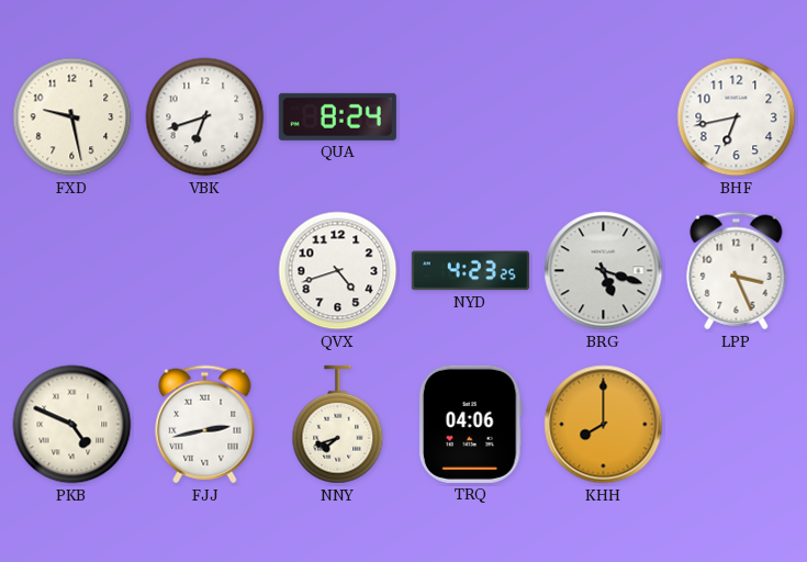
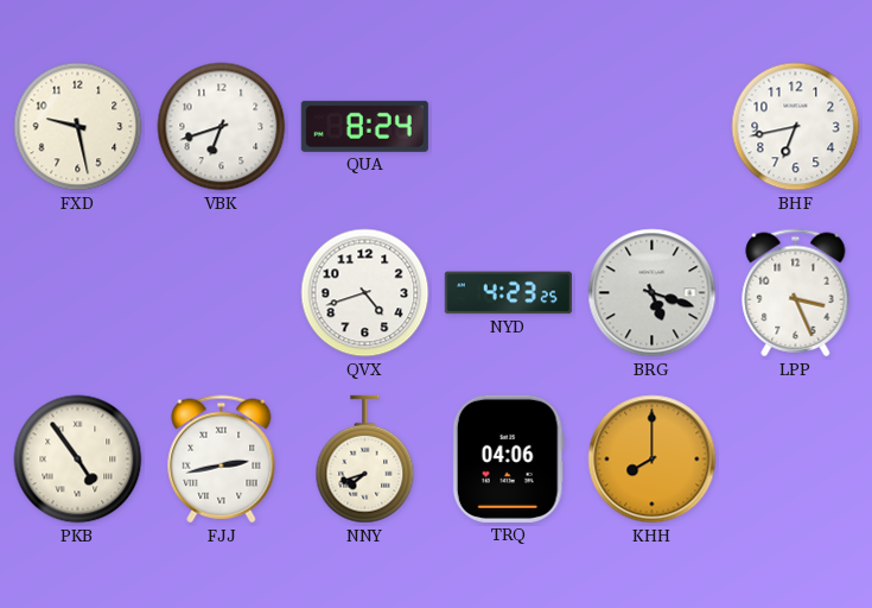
PKB: 4:49 -> 4:54 (78, 460)
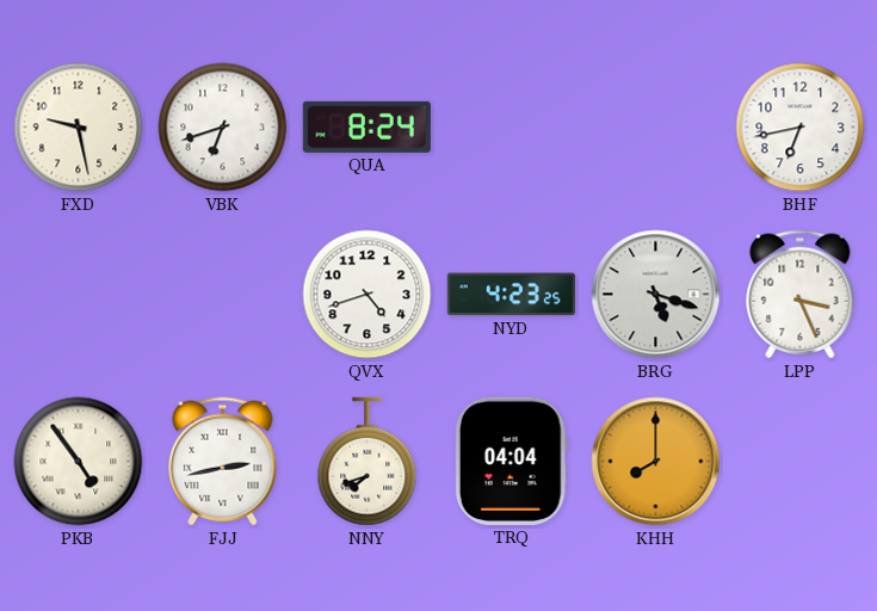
TRQ: 04:06 -> 04:04 (511, 461)
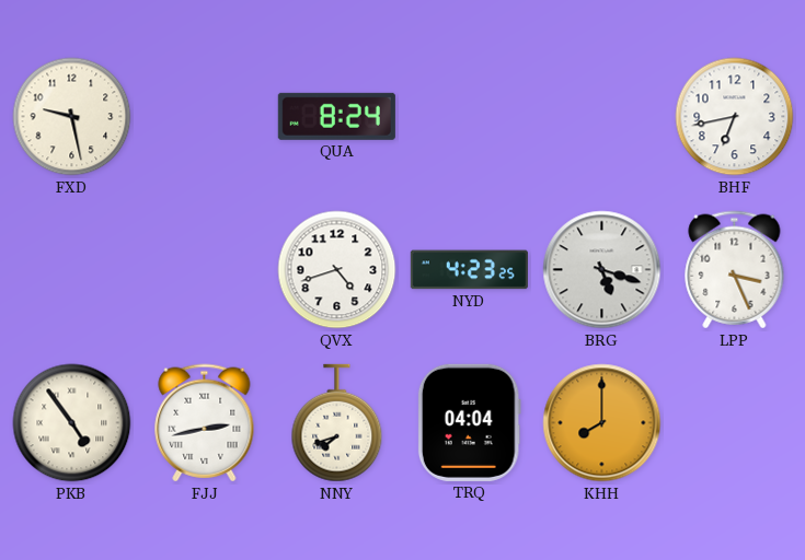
VBK: 6:42 -> none (223, 128)
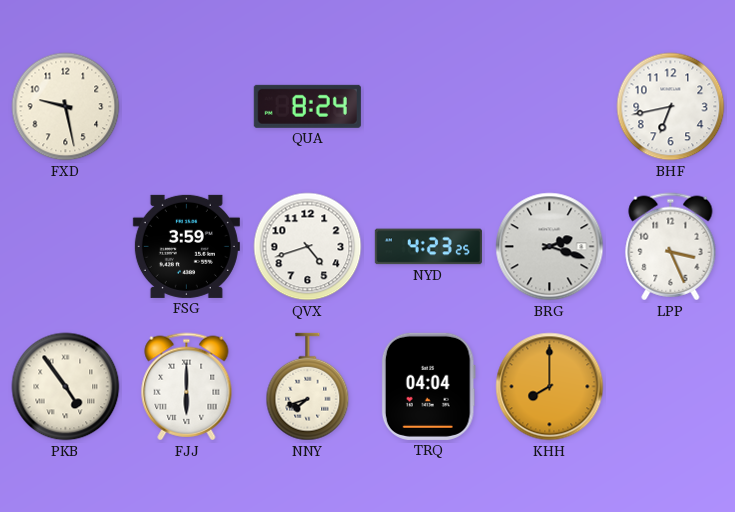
FSG: none -> 3:59 (186, 246)
BRG: 5:18 -> 2:18 (550, 247)
FJJ: 2:43 -> 6:00 (187, 387)
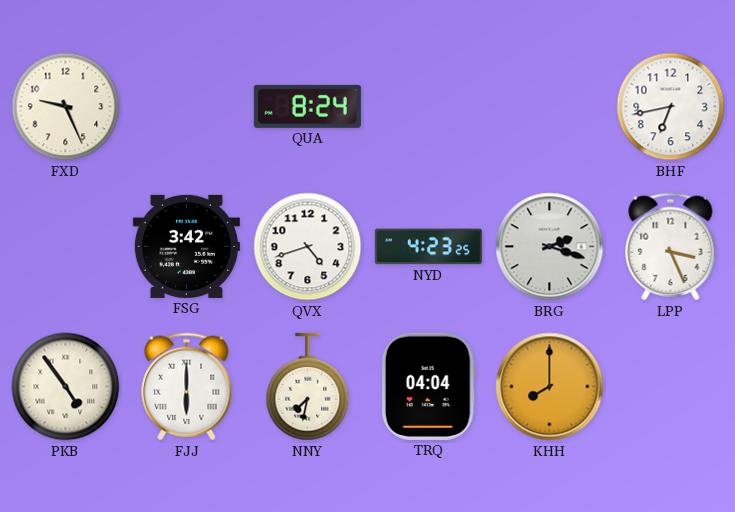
FXD: 9:28 -> 9:26 (66, 107)
FSG: 3:59 -> 3:42 (186, 246)
NNY: 7:42 -> 7:32 (308, 387)
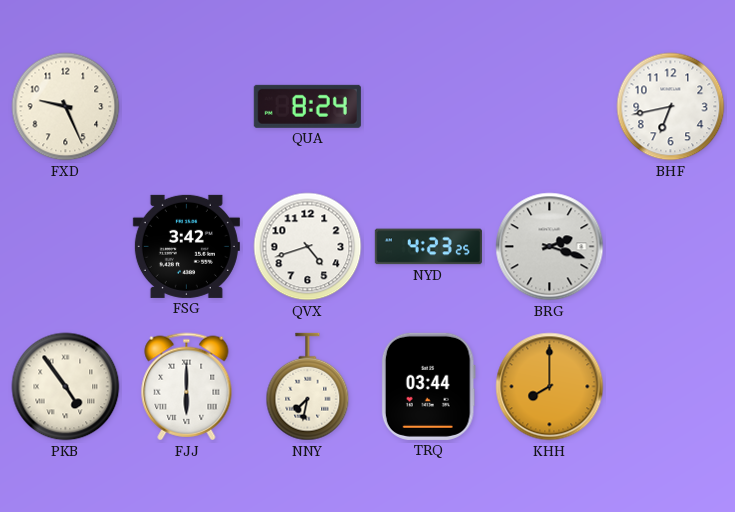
LPP: 3:26 -> none (671, 247)
TRQ: 04:04 -> 03:44 (428, 386)
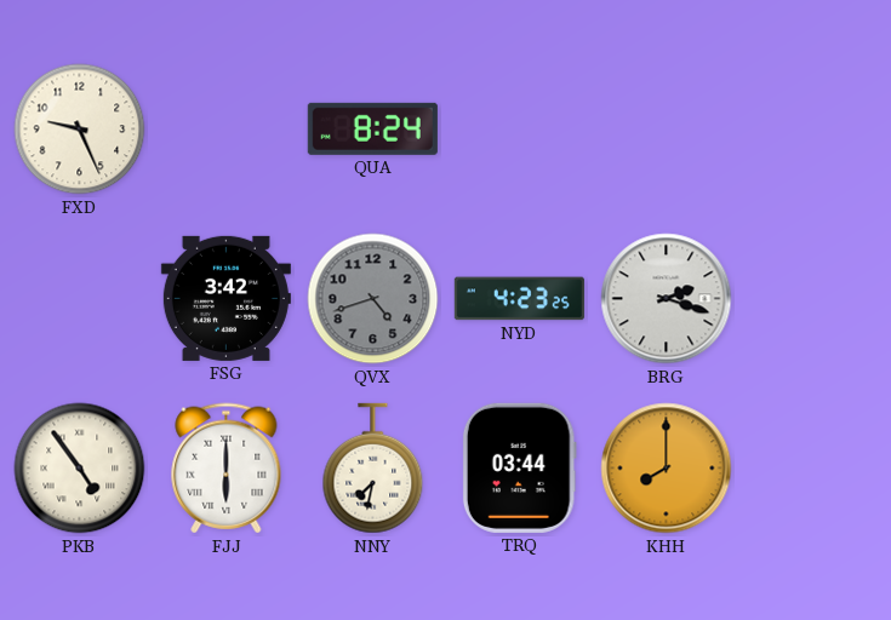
BHF: 6:43 -> none (671, 107)
QVX dial: white -> grey (373, 299)
